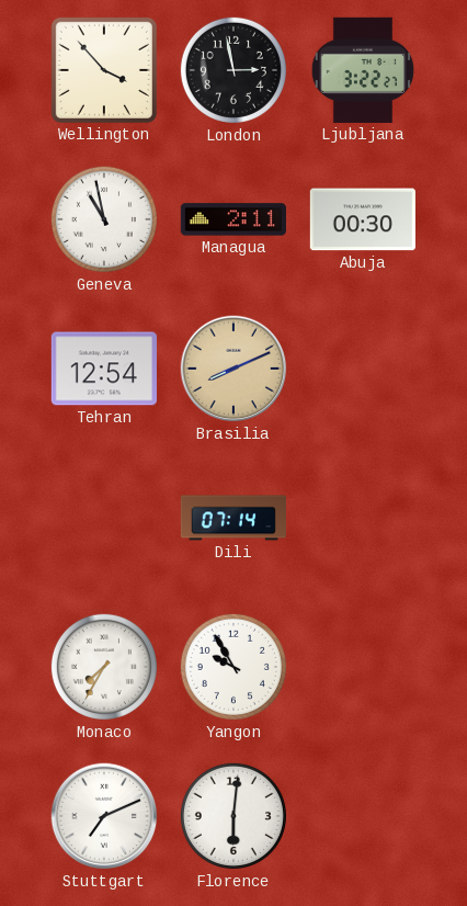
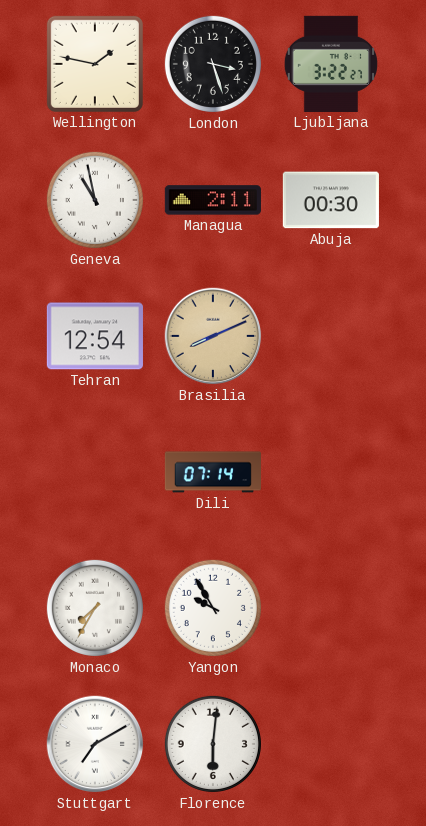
Wellington: 3:53 -> 1:47 (95, 64)
London: 2:58 -> 3:27 (213, 64)
Stuttgart: 7:11 -> 7:10 (95, 744)
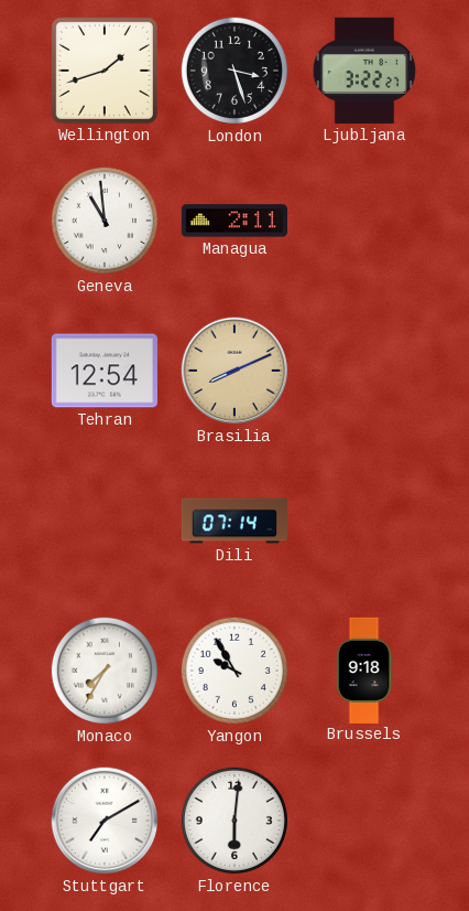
Wellington: 1:47 -> 1:42 (105, 71)
Geneva: 10:58 -> 10:59 (105, 221)
Abuja: 00:30 -> none (331, 200)
Brussels: none -> 9:18 (364, 669)
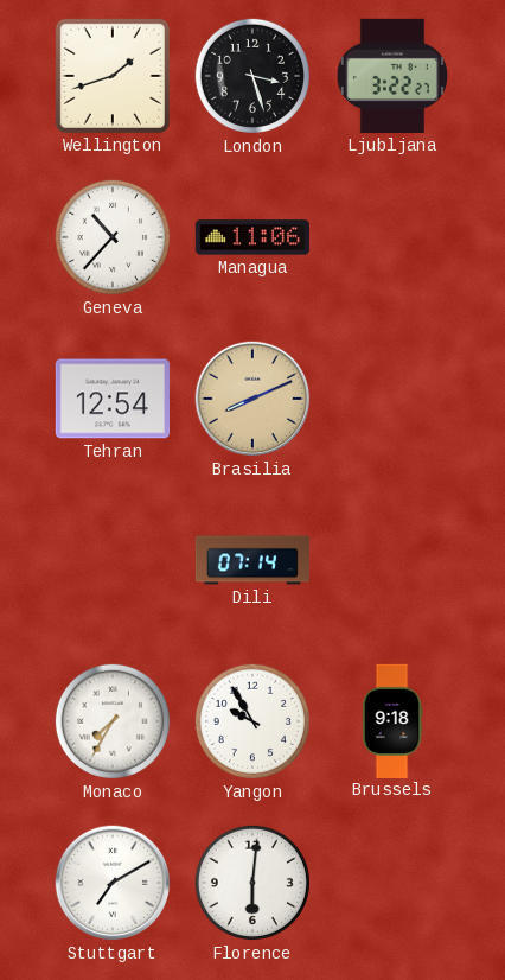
Geneva: 10:59 -> 10:37 (113, 237)
Managua: 2:11 -> 11:06 (252, 237)
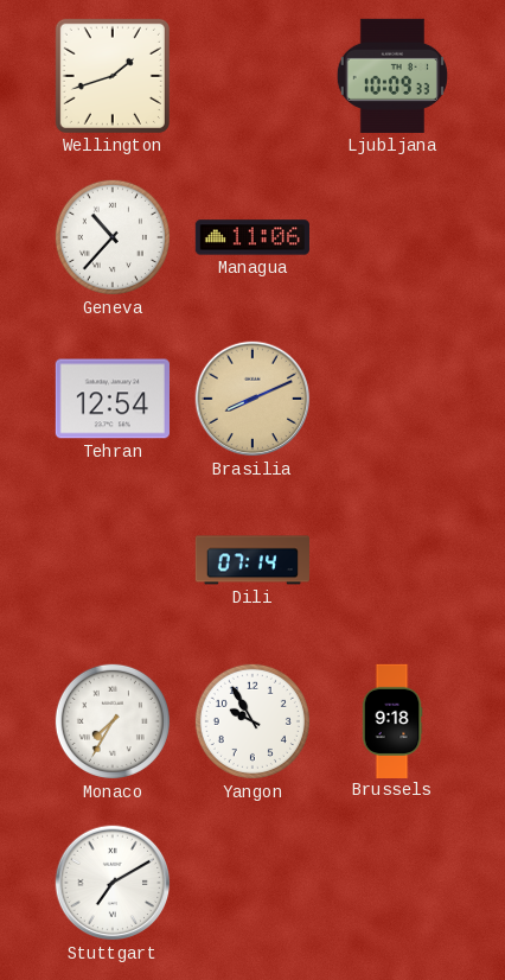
London: 3:27 -> none (252, 76)
Ljubljana: 3:22 -> 10:09 (392, 76)
Florence: 6:01 -> none (252, 883)
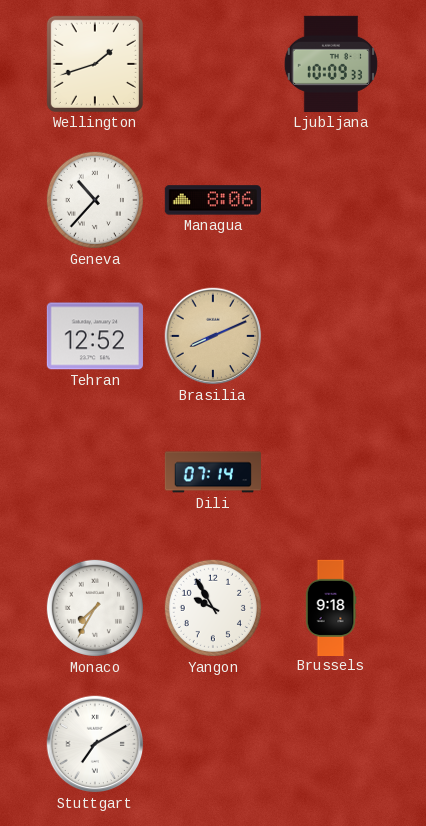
Managua: 11:06 -> 8:06 (213, 200)
Tehran: 12:54 -> 12:52 (95, 336)
